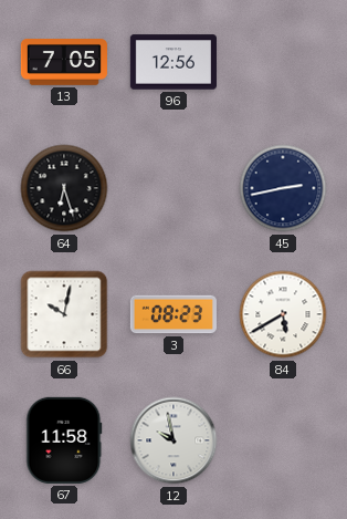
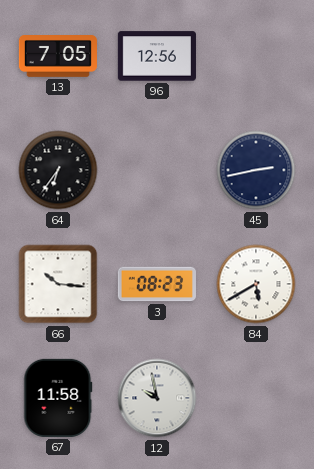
64: 6:27 -> 6:36 (58, 170)
66: 10:02 -> 10:16 (58, 284)
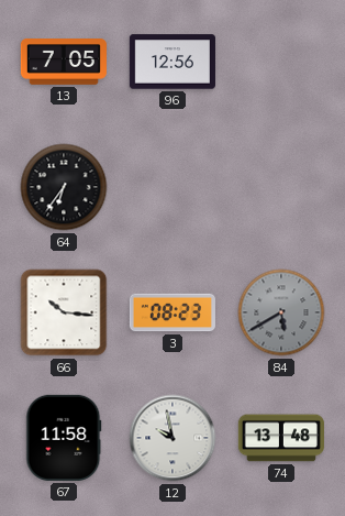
45: 2:43 -> none (256, 170)
84 dial: white -> grey (281, 312)
74: none -> 13:48 (281, 438)
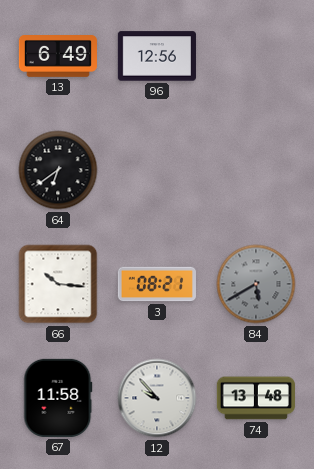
13: 7:05 -> 6:49 (58, 57)
64: 6:36 -> 6:39 (58, 170)
3: 08:23 -> 08:21 (157, 284)
12: 9:58 -> 9:53 (157, 398)
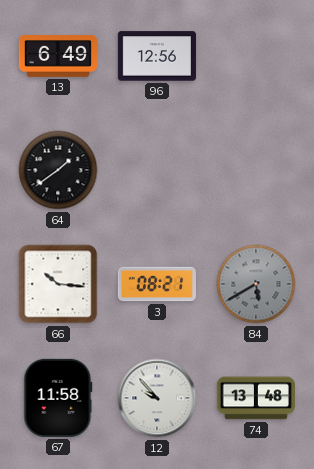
64: 6:39 -> 1:39 (58, 170)
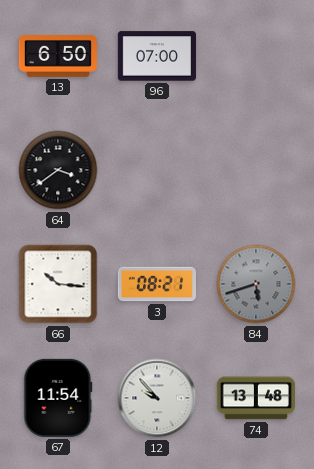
13: 6:49 -> 6:50 (58, 57)
96: 12:56 -> 07:00 (157, 56)
64: 1:39 -> 3:39 (58, 170)
84: 5:40 -> 5:42 (256, 284)
67: 11:58 -> 11:54 (58, 398)
